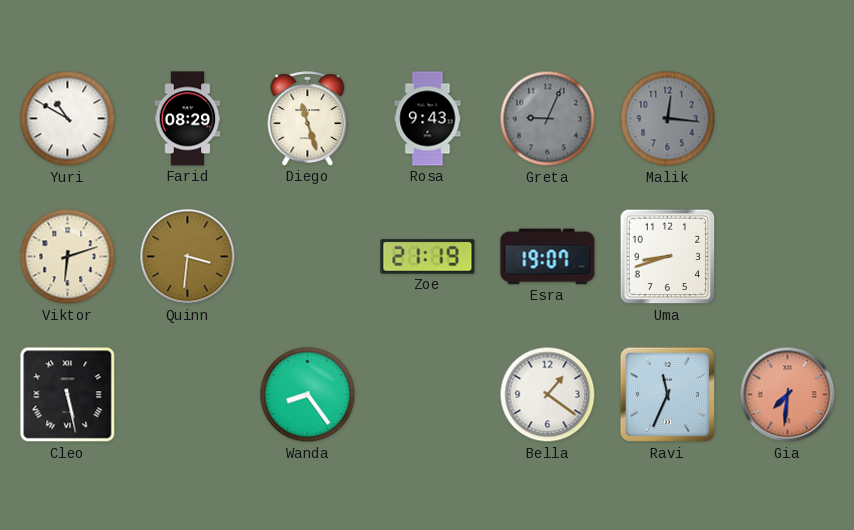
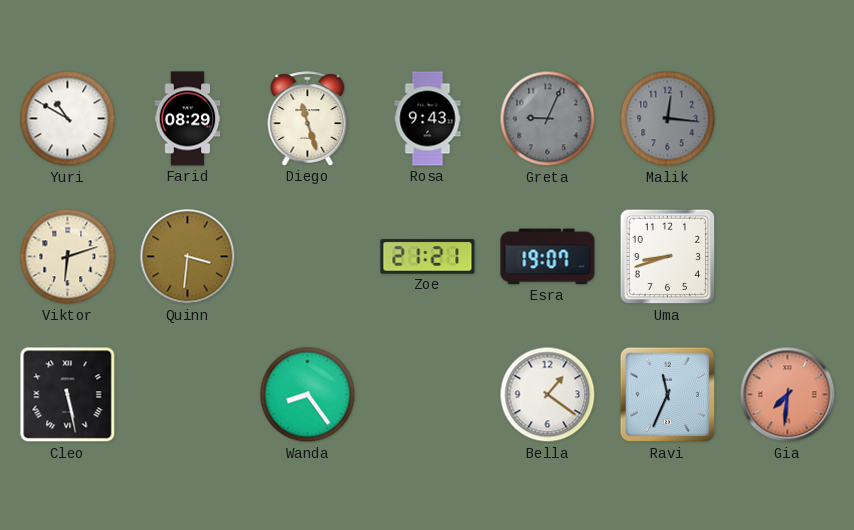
Zoe: 21:19 -> 21:21 (428, 257)
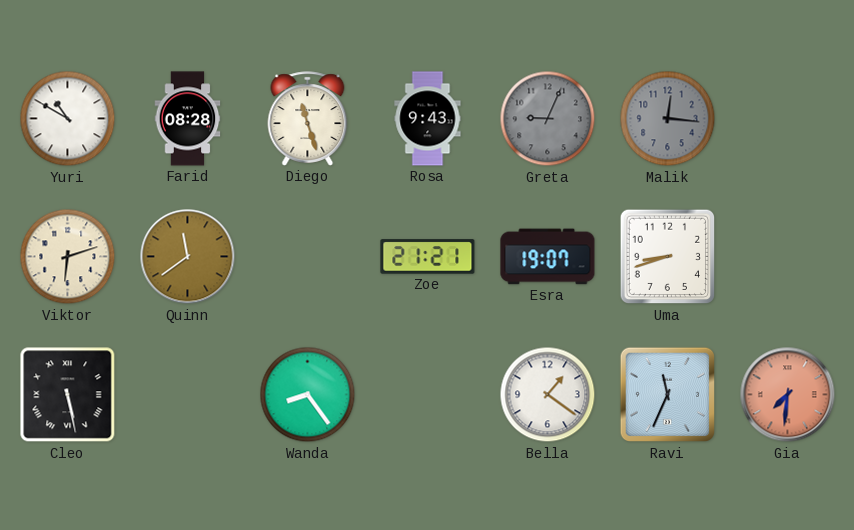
Farid: 08:29 -> 08:28 (188, 119)
Quinn: 3:31 -> 11:39 (188, 257)
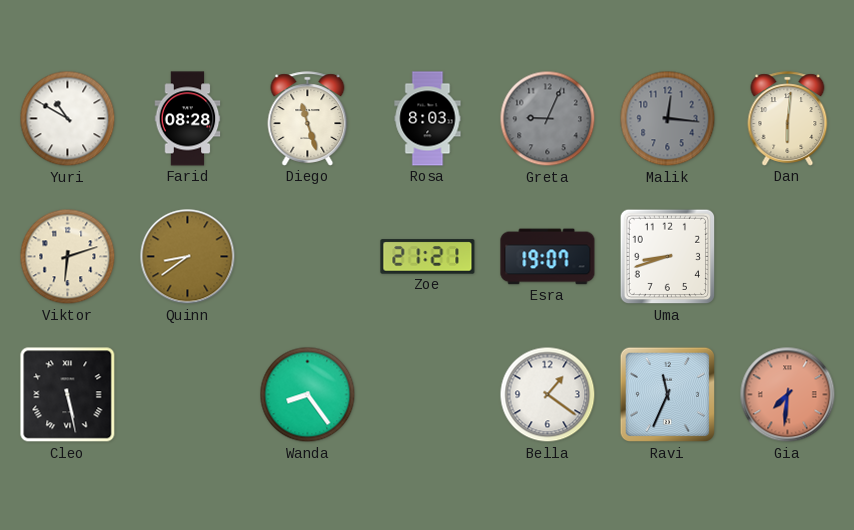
Rosa: 9:43 -> 8:03 (428, 119)
Dan: none -> 6:01 (788, 119)
Quinn: 11:39 -> 8:39 (188, 257)
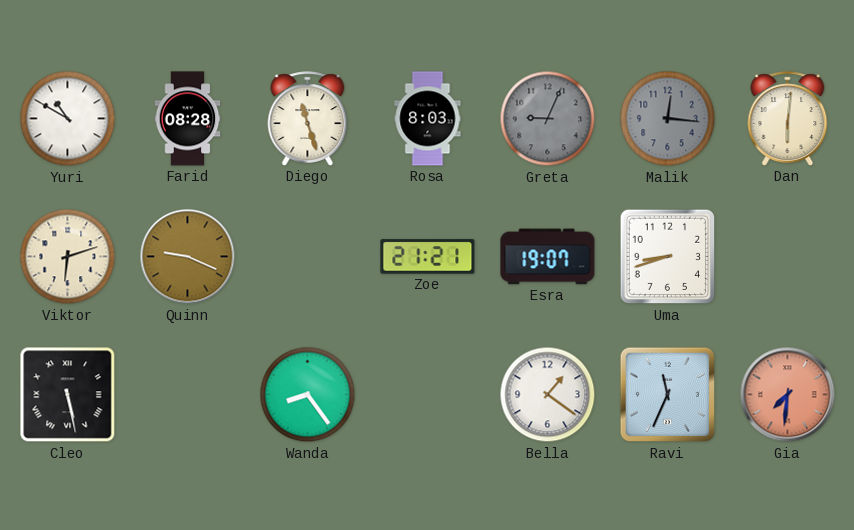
Quinn: 8:39 -> 9:19 (188, 257)
